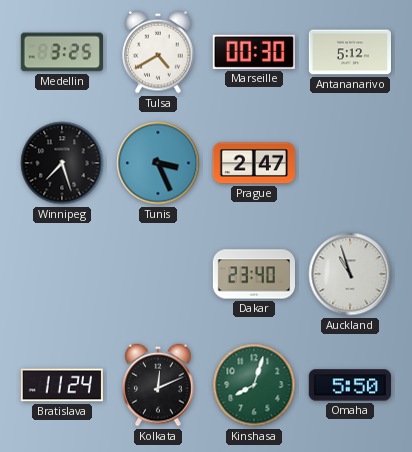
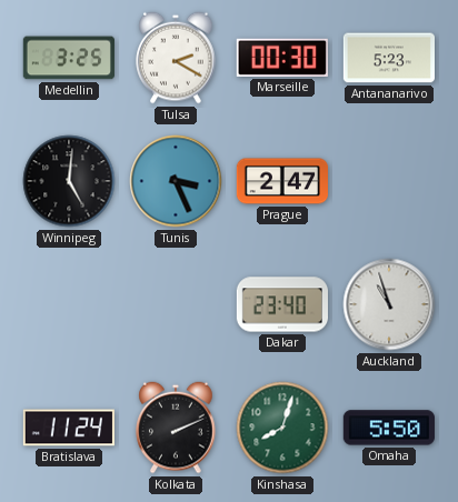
Tulsa: 4:40 -> 2:20 (176, 58)
Antananarivo: 5:12 -> 5:23 (388, 58)
Winnipeg: 7:27 -> 5:01 (69, 181)
Kolkata: 12:11 -> 2:11 (176, 428)
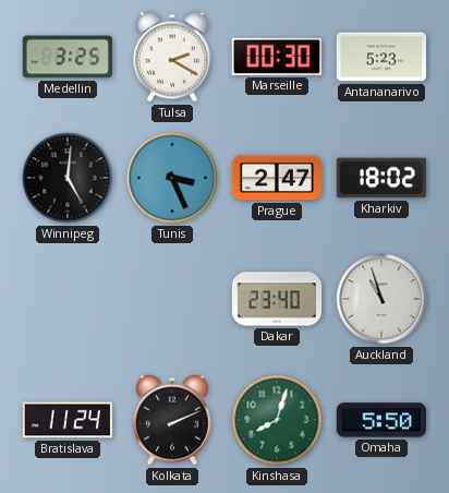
Kharkiv: none -> 18:02 (381, 178)
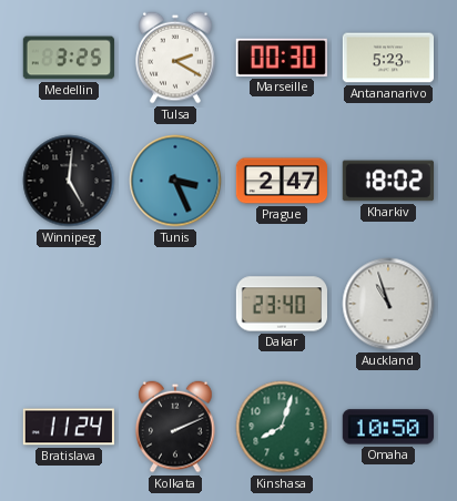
Omaha: 5:50 -> 10:50 (388, 427)
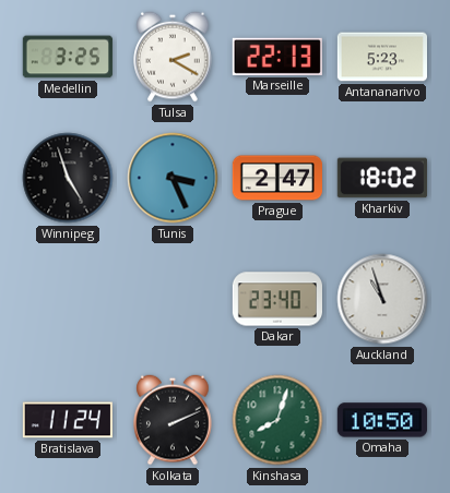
Marseille: 00:30 -> 22:13 (277, 57)
Winnipeg: 5:01 -> 4:57 (68, 178)
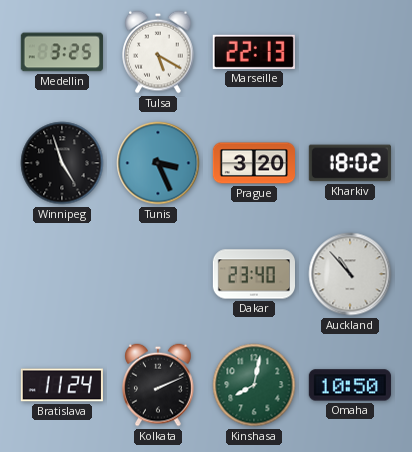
Tulsa: 2:20 -> 5:20 (158, 52)
Antananarivo: 5:23 -> none (381, 57)
Prague: 2:47 -> 3:20 (253, 163)
Auckland: 10:57 -> 10:53 (350, 274)
Kinshasa: 8:03 -> 8:02 (254, 385)
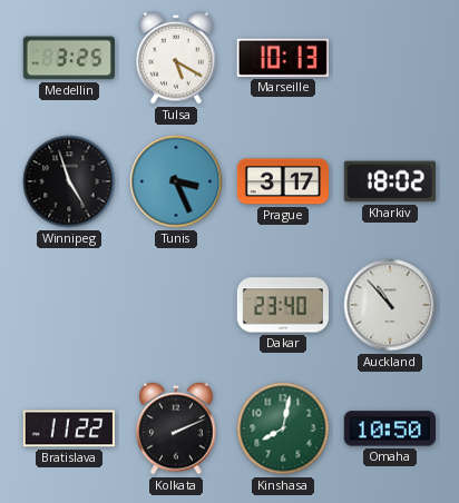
Marseille: 22:13 -> 10:13 (283, 58)
Prague: 3:20 -> 3:17 (282, 181)
Bratislava: 11:24 -> 11:22 (69, 428)
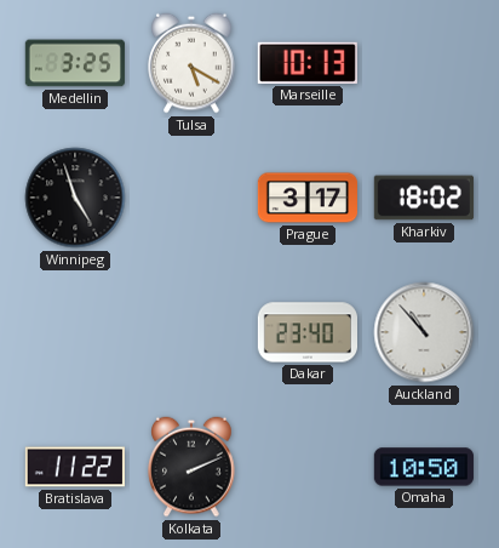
Tunis: 3:26 -> none (176, 181)
Kinshasa: 8:02 -> none (283, 428)
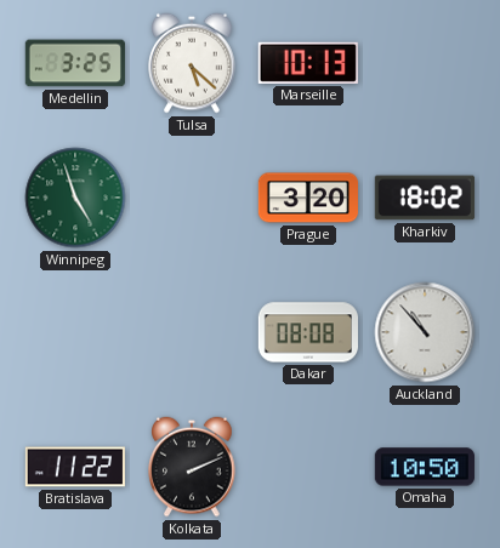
Tulsa: 5:20 -> 5:22 (192, 63)
Winnipeg dial: black -> green (75, 198)
Prague: 3:17 -> 3:20 (307, 198)
Dakar: 23:40 -> 08:08 (307, 332)
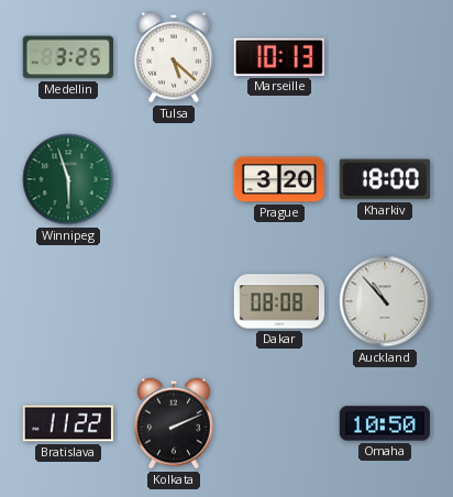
Winnipeg: 4:57 -> 5:57 (68, 179)
Kharkiv: 18:02 -> 18:00 (385, 179)
